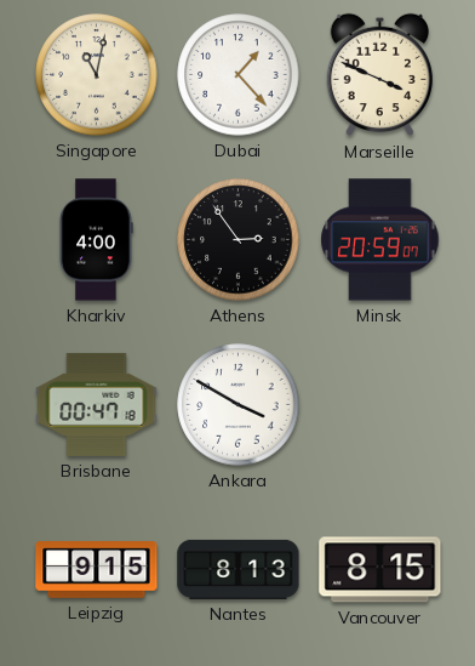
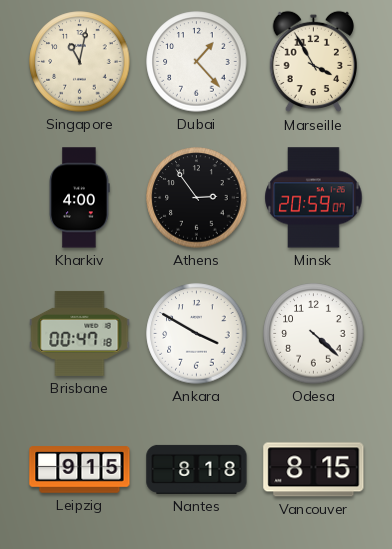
Marseille: 3:49 -> 3:55 (313, 62)
Odesa: none -> 4:22 (314, 334)
Nantes: 8:13 -> 8:18 (197, 469)
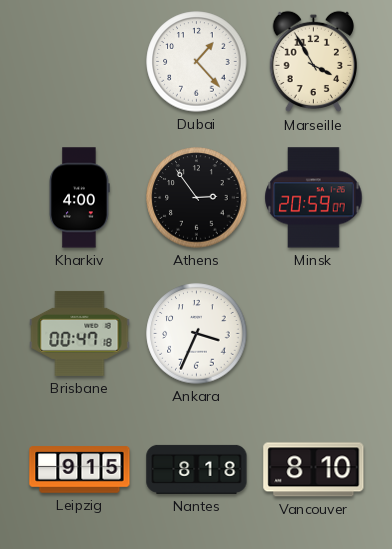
Singapore: 11:02 -> none (80, 62)
Ankara: 3:50 -> 3:34 (197, 334)
Odesa: 4:22 -> none (314, 334)
Vancouver: 8:15 -> 8:10 (314, 470)
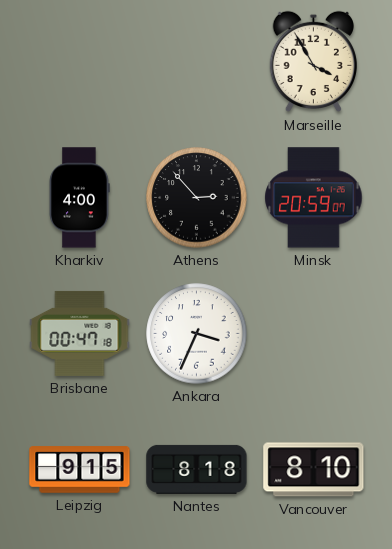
Dubai: 1:23 -> none (197, 62)
Athens: 2:54 -> 2:53 (197, 198)
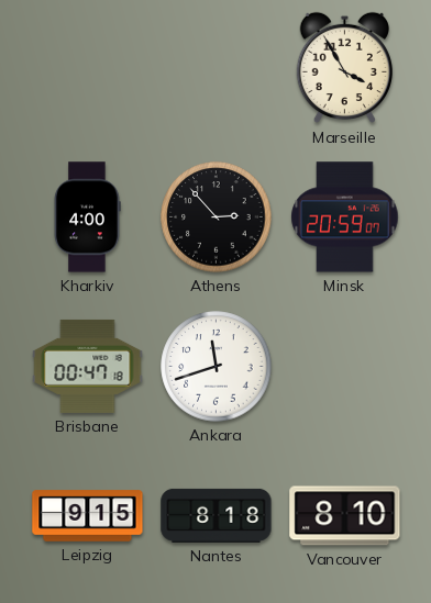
Ankara: 3:34 -> 11:42 (217, 367)
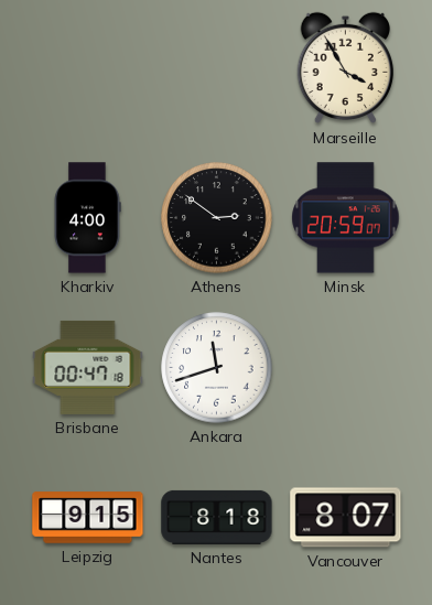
Athens: 2:53 -> 2:51 (217, 218)
Vancouver: 8:10 -> 8:07 (346, 518)
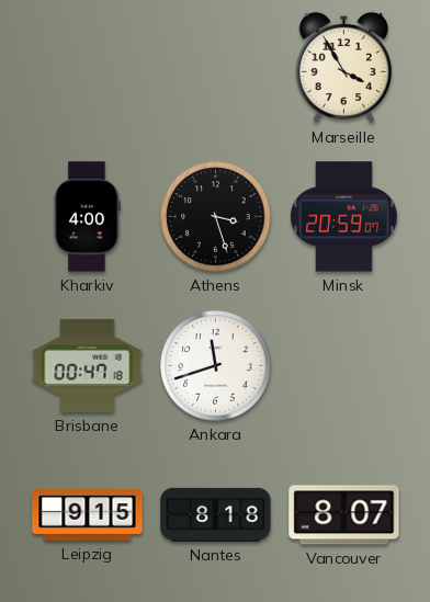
Athens: 2:51 -> 3:27 (216, 217)
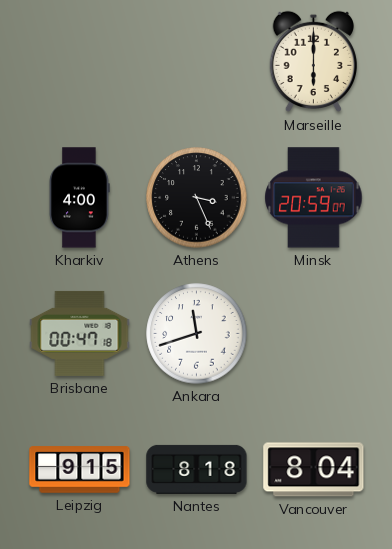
Marseille: 3:55 -> 6:00 (313, 62)
Athens: 3:27 -> 3:26 (197, 198)
Vancouver: 8:07 -> 8:04 (314, 470)
